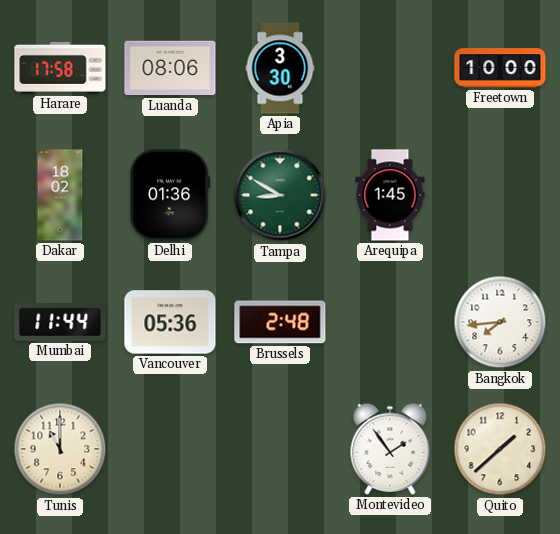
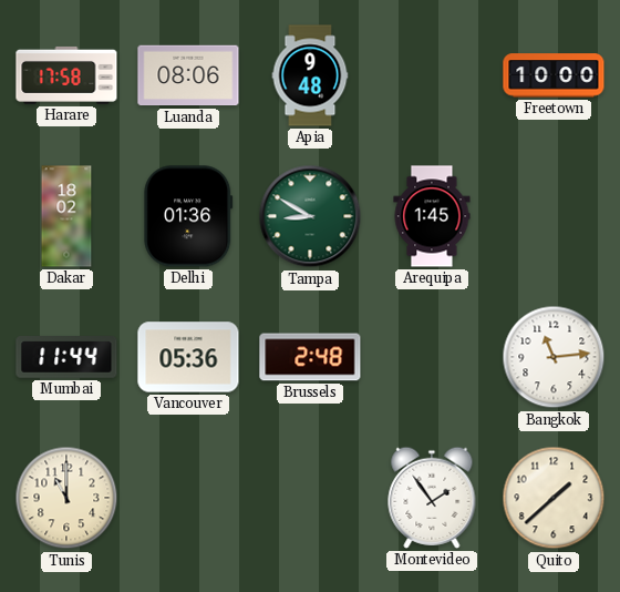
Apia: 3:30 -> 9:48 (310, 75)
Bangkok: 7:44 -> 11:14 (554, 357)
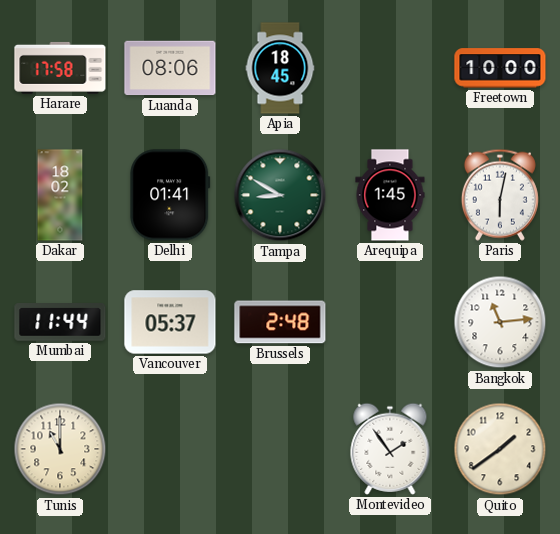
Apia: 9:48 -> 18:45 (280, 68)
Delhi: 01:36 -> 01:41 (170, 195)
Paris: none -> 6:02 (500, 195)
Vancouver: 05:36 -> 05:37 (170, 322)
Quito: 1:38 -> 1:39 (500, 449)
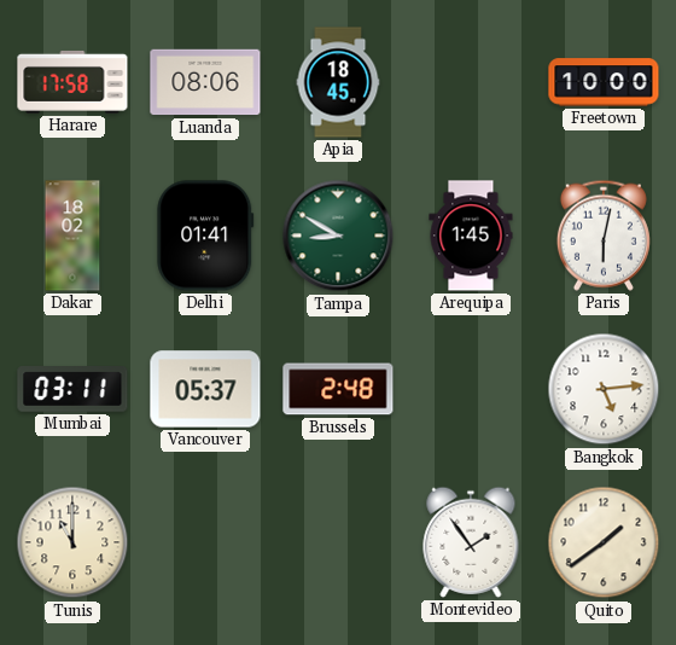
Mumbai: 11:44 -> 03:11 (72, 389)
Bangkok: 11:14 -> 5:14 (604, 389)
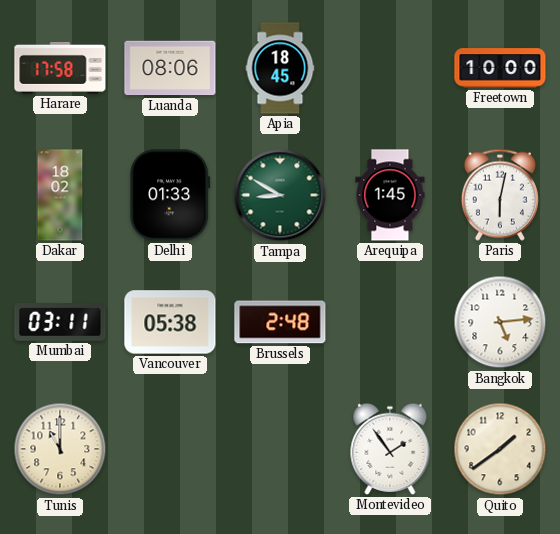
Delhi: 01:41 -> 01:33 (170, 195)
Vancouver: 05:37 -> 05:38 (170, 322)
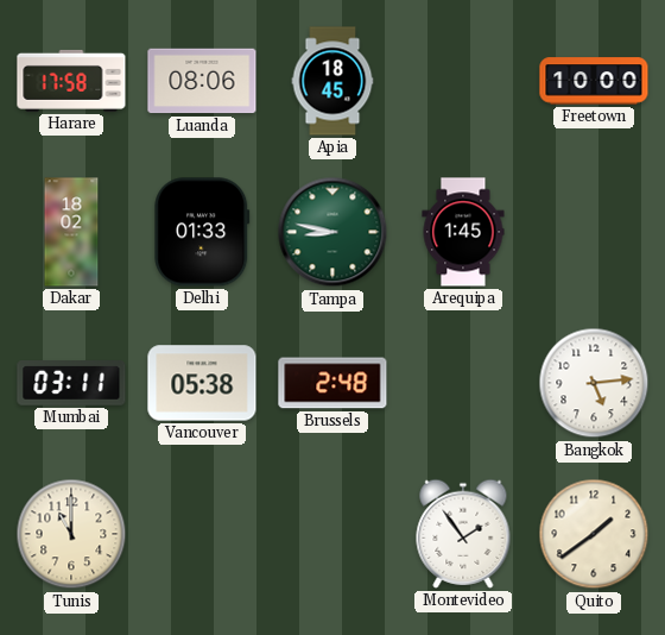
Tampa: 8:50 -> 8:47 (332, 232)
Paris: 6:02 -> none (500, 195)
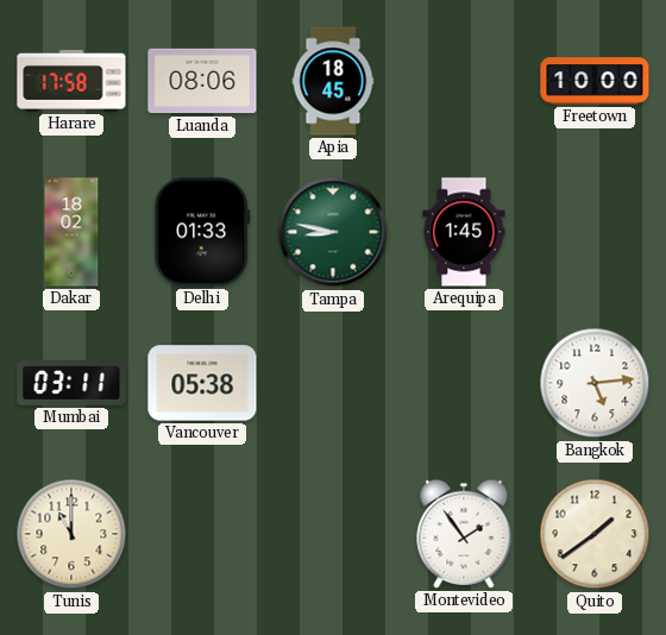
Brussels: 2:48 -> none (332, 383)
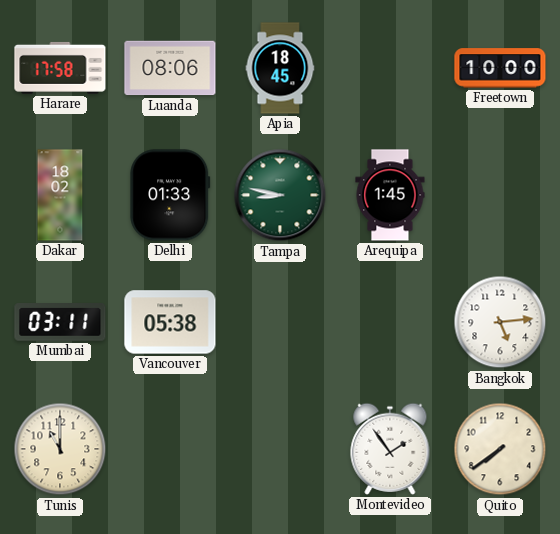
Quito: 1:39 -> 7:39 (500, 449)
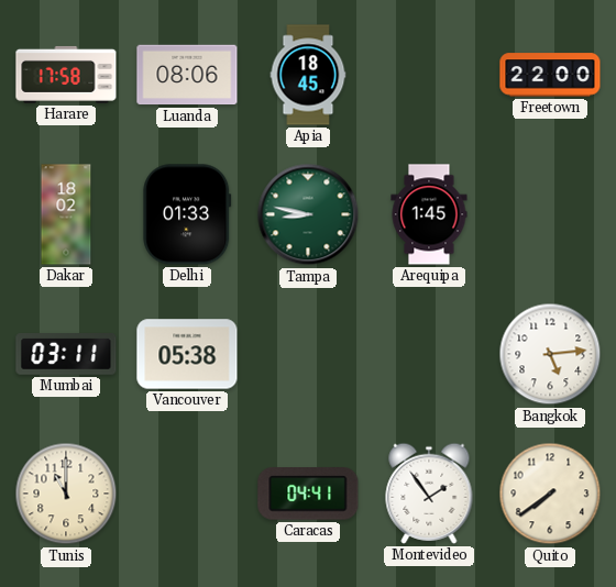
Freetown: 10:00 -> 22:00 (550, 75)
Caracas: none -> 04:41 (308, 494)
